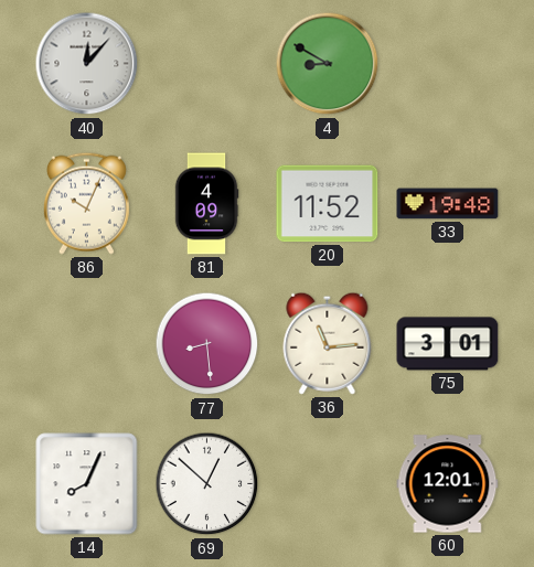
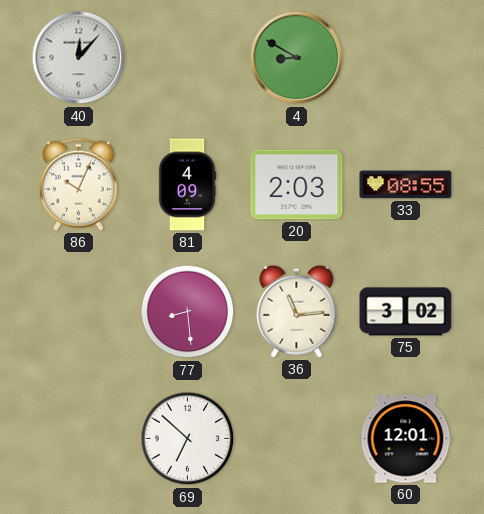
20: 11:52 -> 2:03 (297, 185)
33: 19:48 -> 08:55 (406, 185)
75: 3:01 -> 3:02 (406, 312)
14: 8:04 -> none (87, 484)
69: 12:52 -> 6:52 (188, 439)
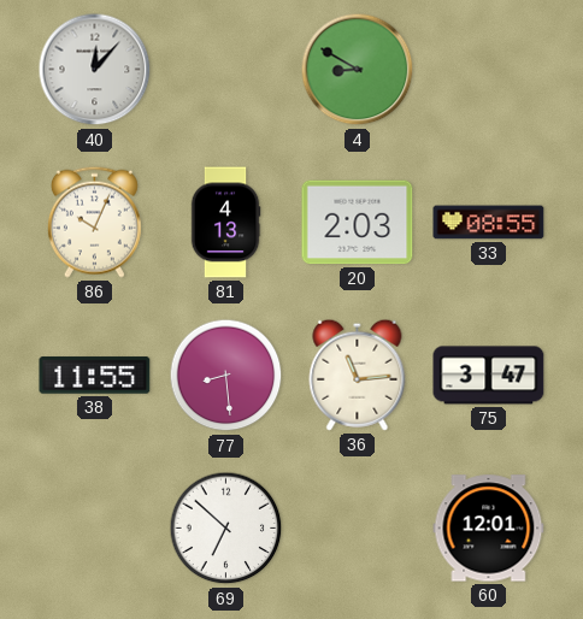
81: 4:09 -> 4:13 (225, 223)
38: none -> 11:55 (95, 376)
75: 3:02 -> 3:47 (489, 376)
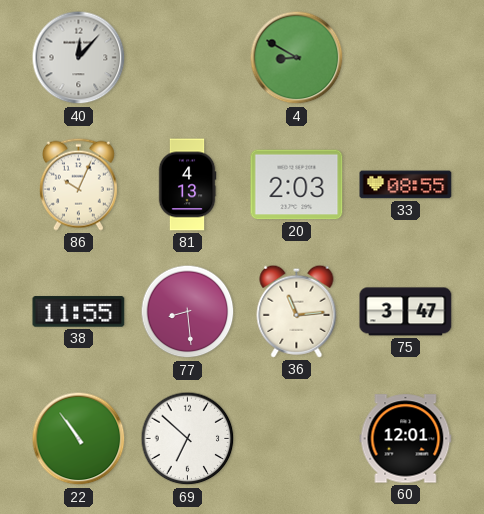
22: none -> 10:54 (79, 439)
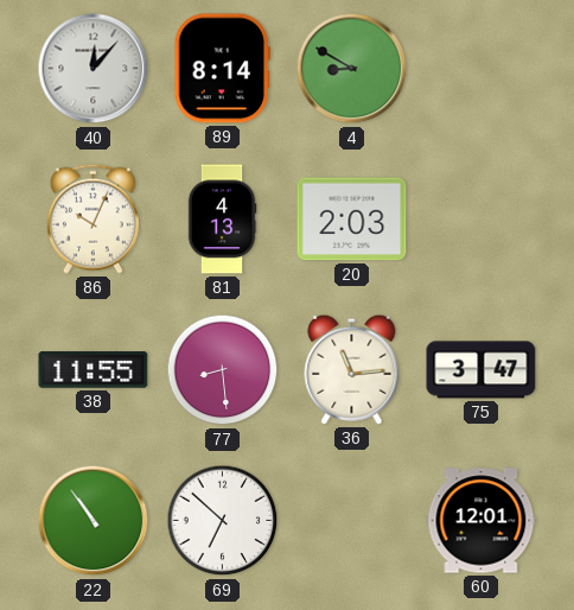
89: none -> 8:14 (222, 69)
33: 08:55 -> none (406, 185)
